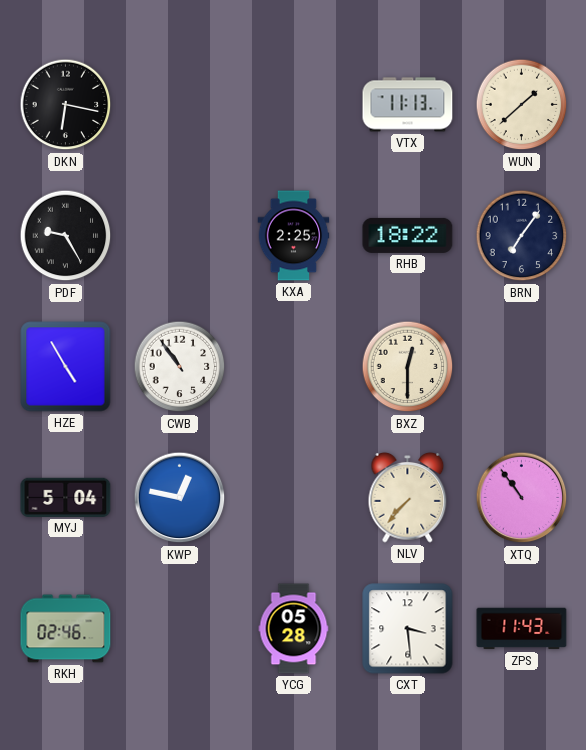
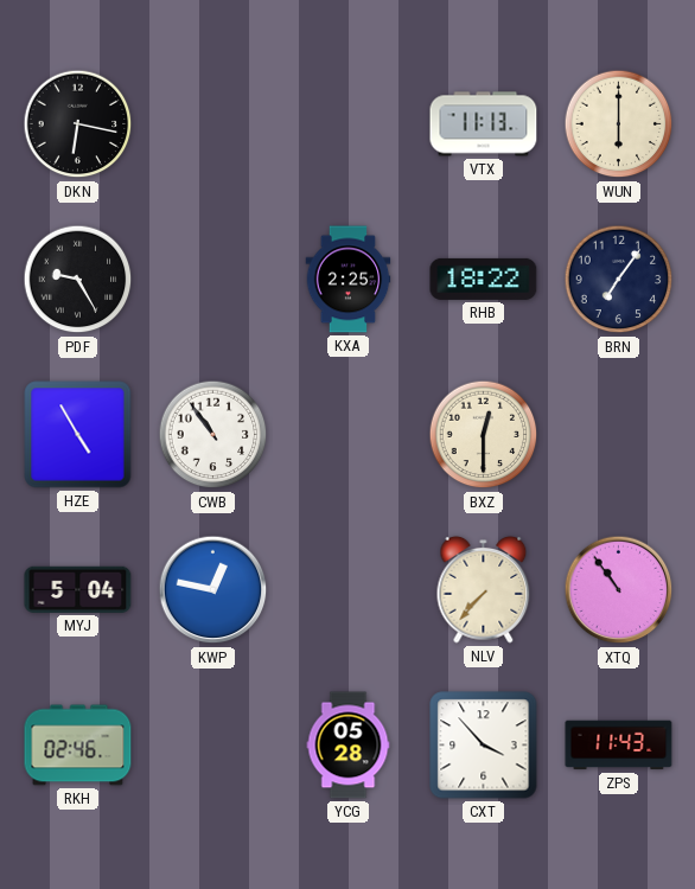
WUN: 1:38 -> 6:00 (619, 124)
CXT: 3:29 -> 3:53 (484, 746)
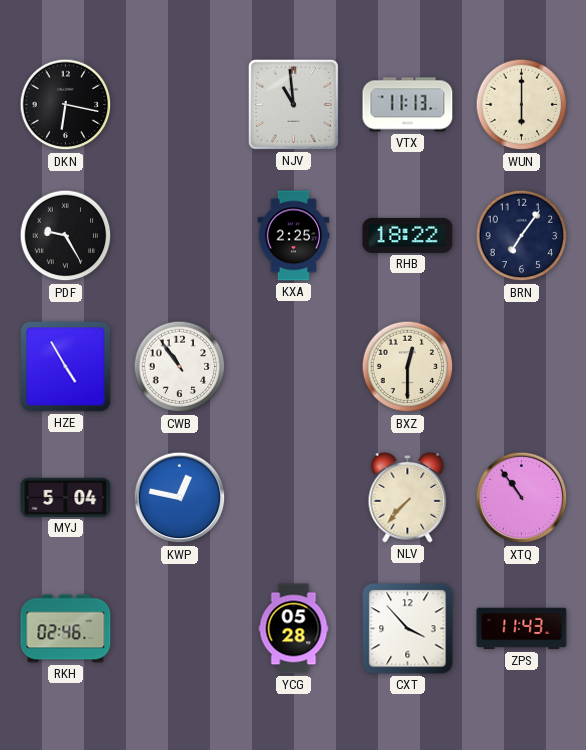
NJV: none -> 10:59 (293, 104)
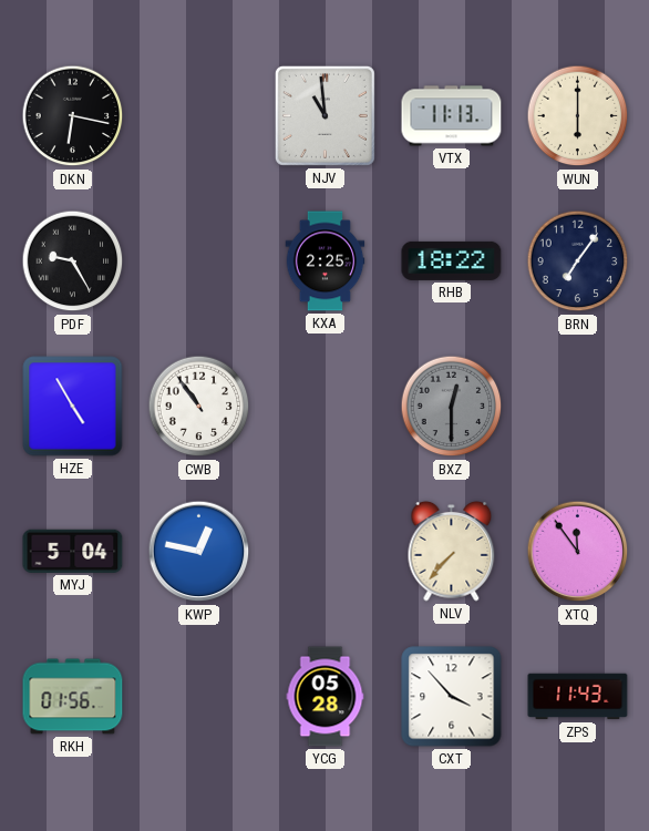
BXZ dial: cream -> grey (452, 407)
XTQ: 10:54 -> 11:54 (578, 552)
RKH: 02:46 -> 01:56 (73, 697)
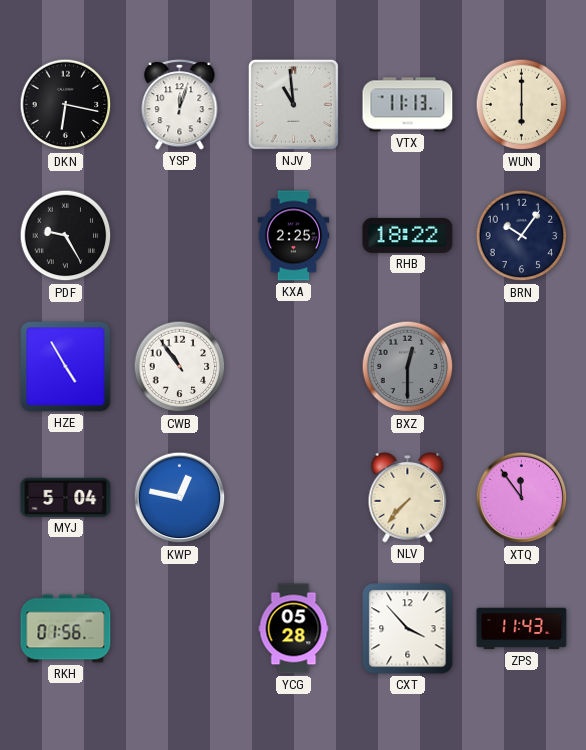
YSP: none -> 12:03 (180, 105)
BRN: 7:06 -> 10:06 (522, 236)
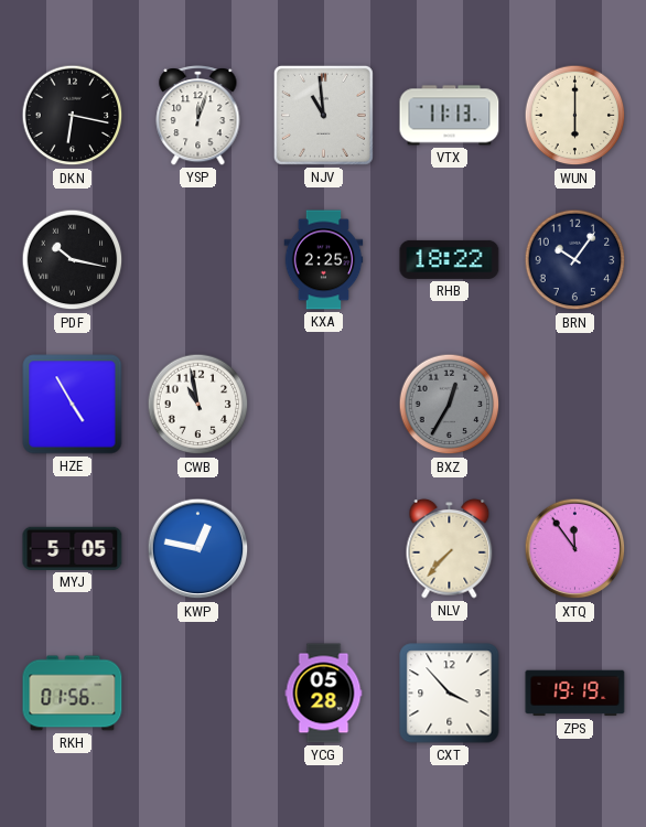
PDF: 9:25 -> 10:17 (73, 260)
CWB: 10:54 -> 10:58 (198, 405)
BXZ: 12:30 -> 12:35 (450, 405)
MYJ: 5:04 -> 5:05 (73, 548)
ZPS: 11:43 -> 19:19 (575, 694)
